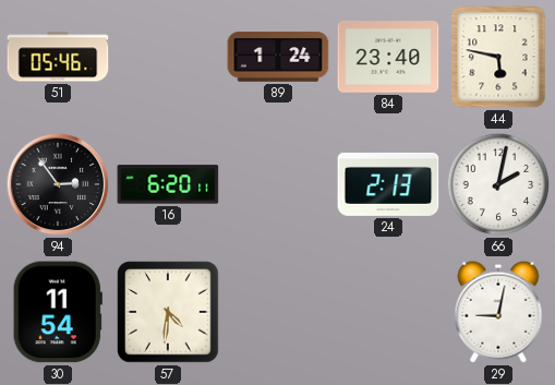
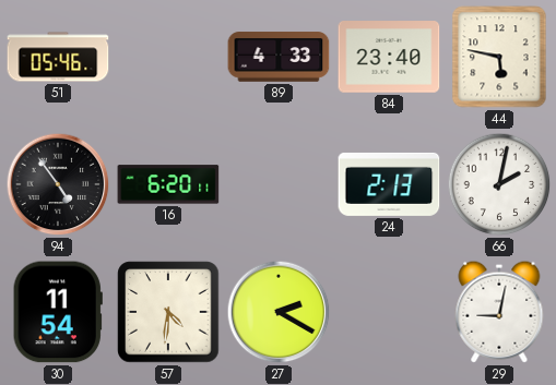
89: 1:24 -> 4:33 (279, 57)
94: 2:54 -> 4:54 (58, 184)
27: none -> 2:20 (279, 312)
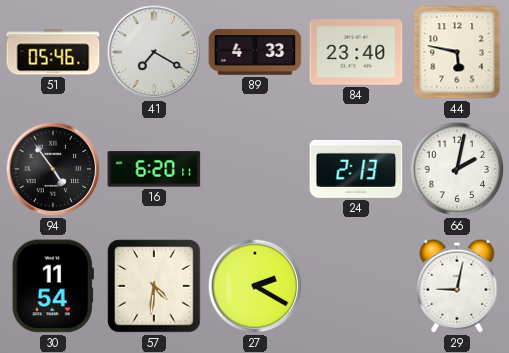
41: none -> 7:20 (154, 52)
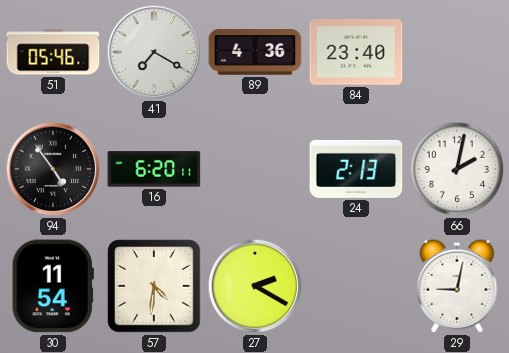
89: 4:33 -> 4:36 (255, 52)
44: 5:47 -> none (457, 52)
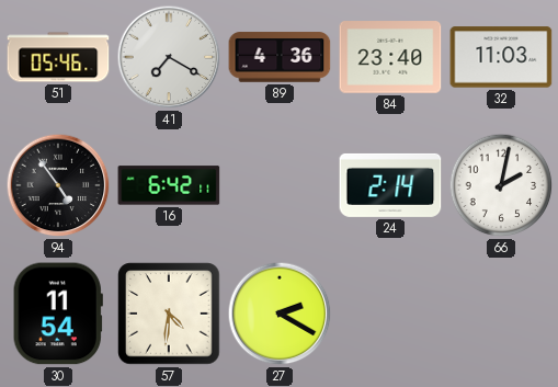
32: none -> 11:03 (501, 57)
16: 6:20 -> 6:42 (169, 185)
24: 2:13 -> 2:14 (390, 185)
29: 9:02 -> none (457, 286)
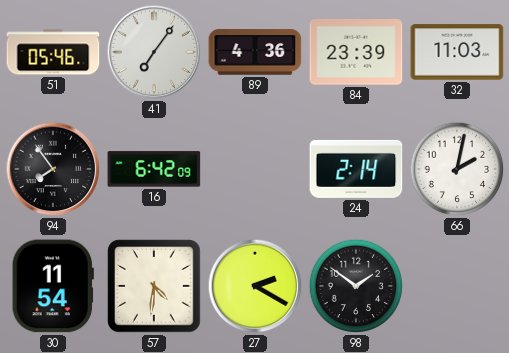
41: 7:20 -> 7:06 (154, 52)
84: 23:40 -> 23:39 (356, 52)
94: 4:54 -> 7:54 (53, 169)
16: 6:42:11 -> 6:42:09 (154, 169)
98: none -> 1:51 (356, 286)
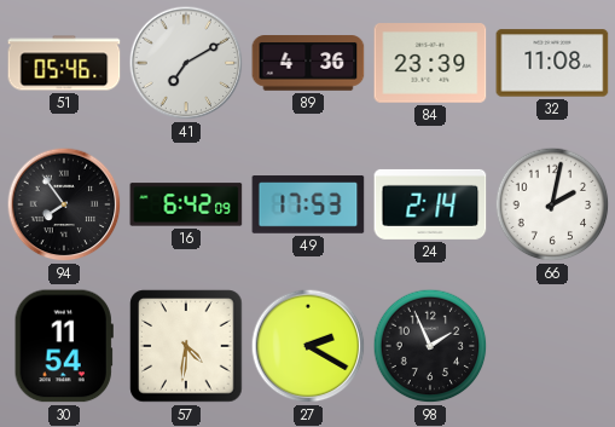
41: 7:06 -> 7:10 (186, 63)
32: 11:03 -> 11:08 (552, 63)
49: none -> 17:53 (308, 204)
98: 1:51 -> 1:56 (430, 346)
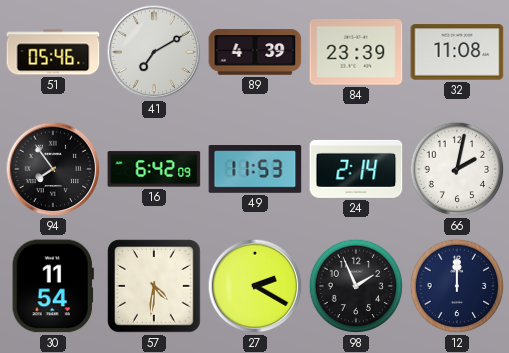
89: 4:36 -> 4:39 (255, 52)
49: 17:53 -> 11:53 (255, 169)
12: none -> 12:00 (457, 286)
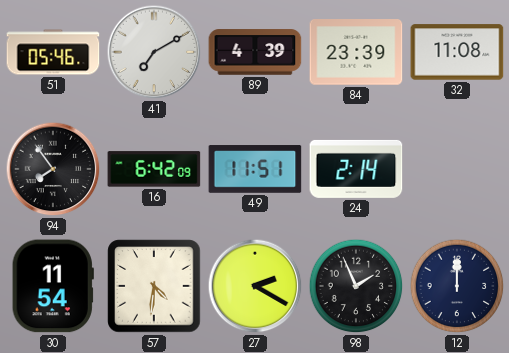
49: 11:53 -> 11:51 (255, 169)
66: 2:02 -> none (457, 169)
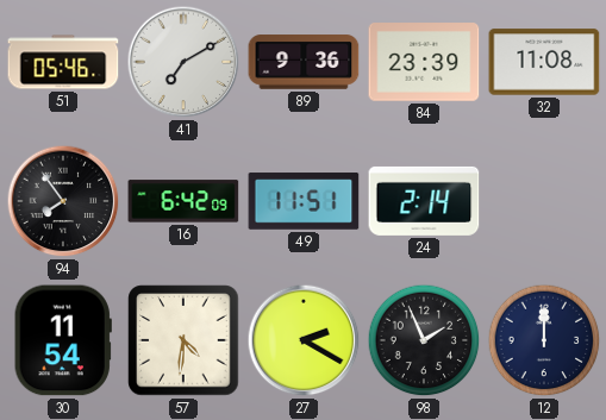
89: 4:39 -> 9:36 (304, 62)
